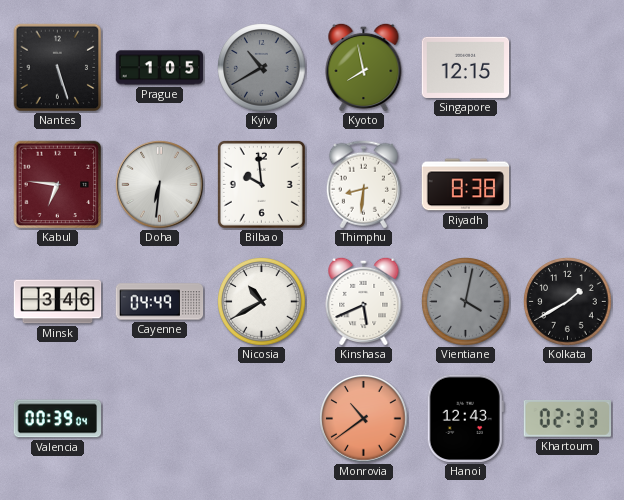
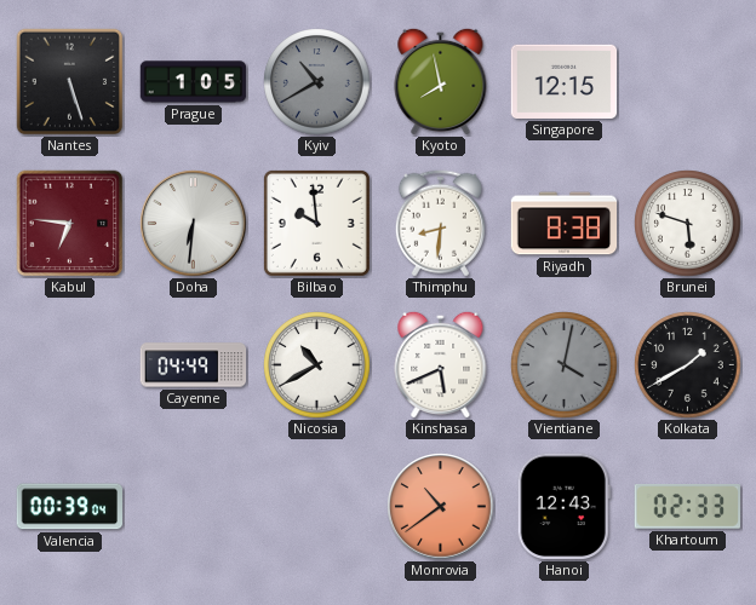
Brunei: none -> 5:48 (688, 224)
Minsk: 3:46 -> none (58, 302)
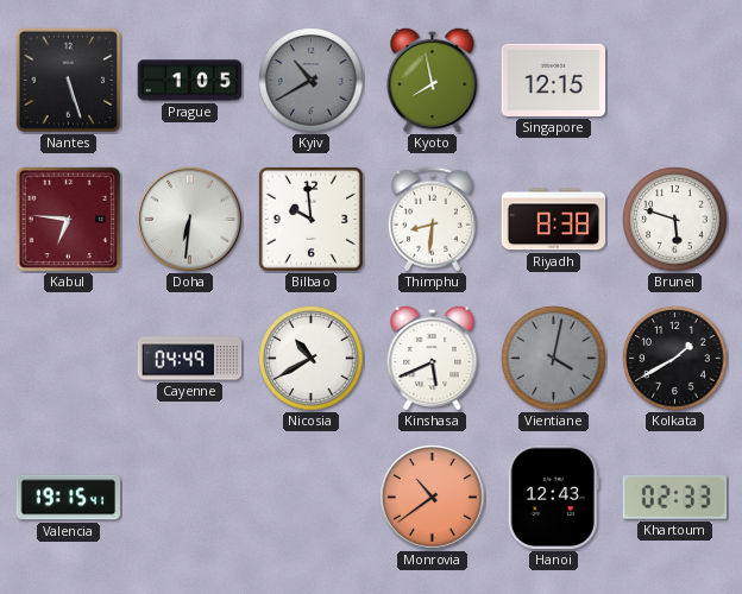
Valencia: 00:39 -> 19:15 (69, 498)
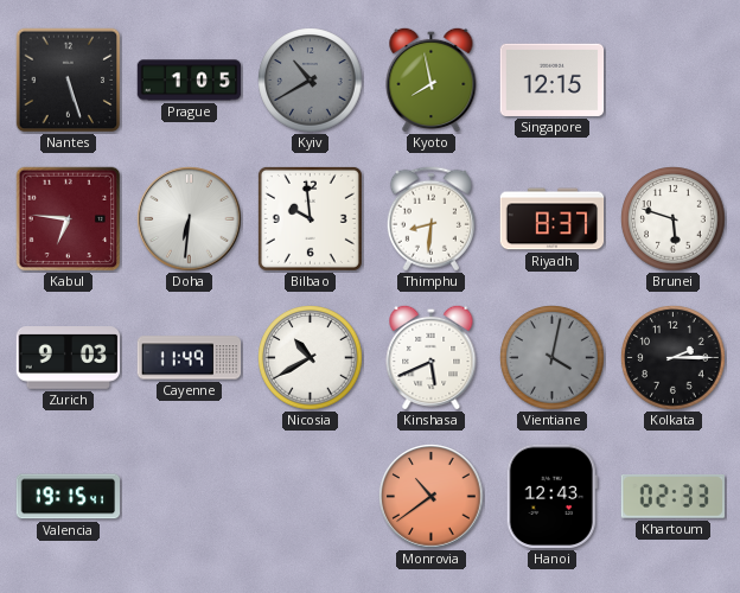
Riyadh: 8:38 -> 8:37 (553, 219)
Zurich: none -> 9:03 (69, 358)
Cayenne: 04:49 -> 11:49 (190, 358)
Kolkata: 1:40 -> 2:15 (674, 358)
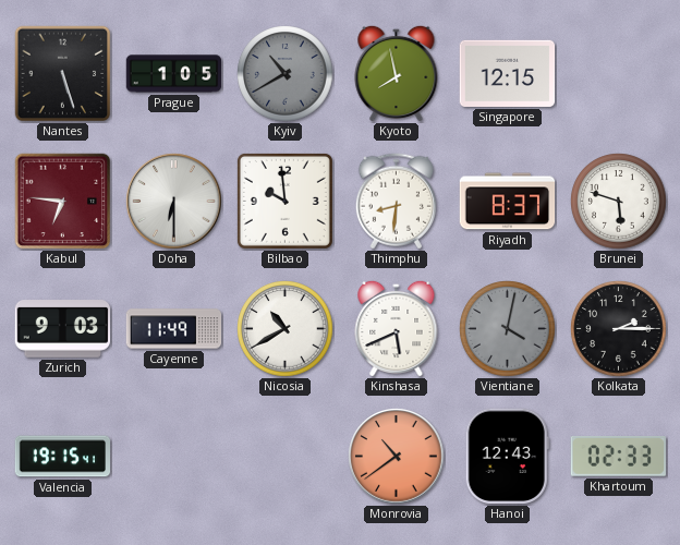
Doha: 6:31 -> 6:30 (174, 202)
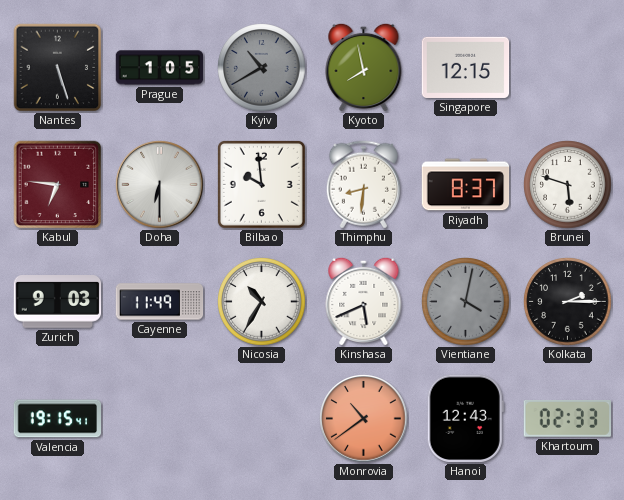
Nicosia: 10:40 -> 10:35 (262, 302)
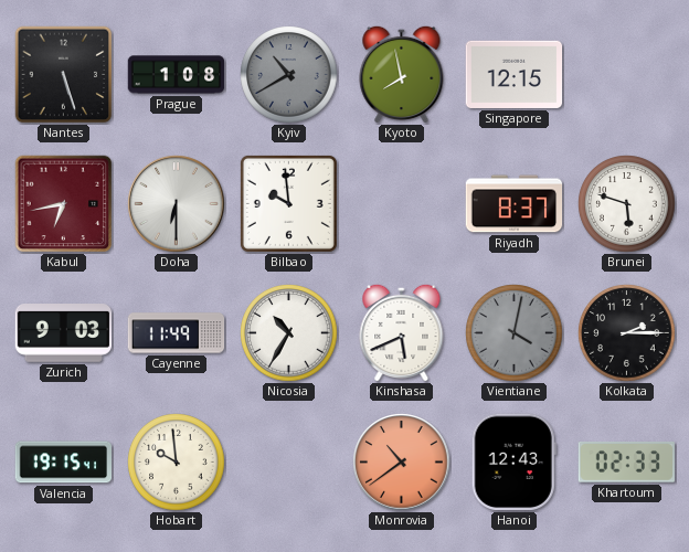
Prague: 1:05 -> 1:08 (177, 75)
Kabul: 6:46 -> 6:43 (64, 204)
Thimphu: 8:31 -> none (363, 185)
Hobart: none -> 9:59 (177, 463)
